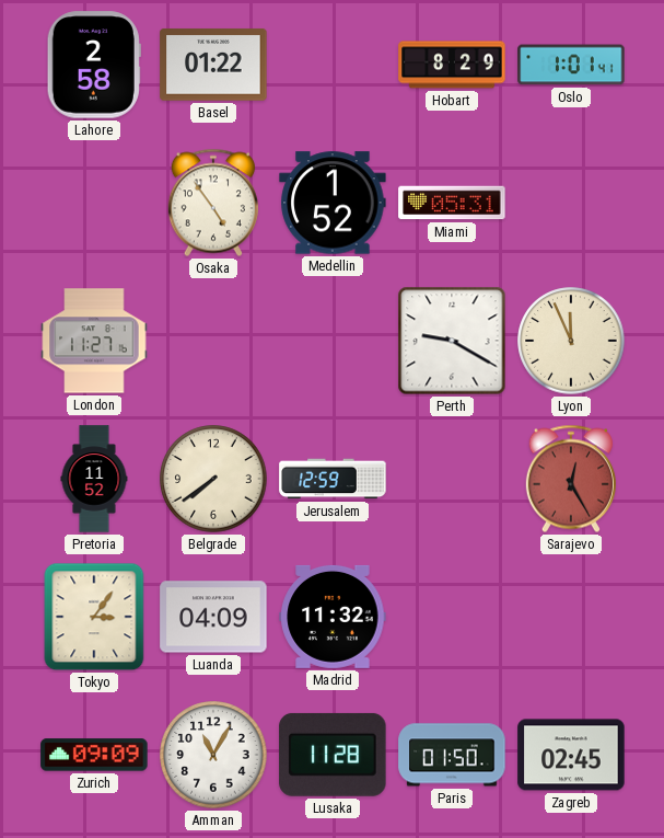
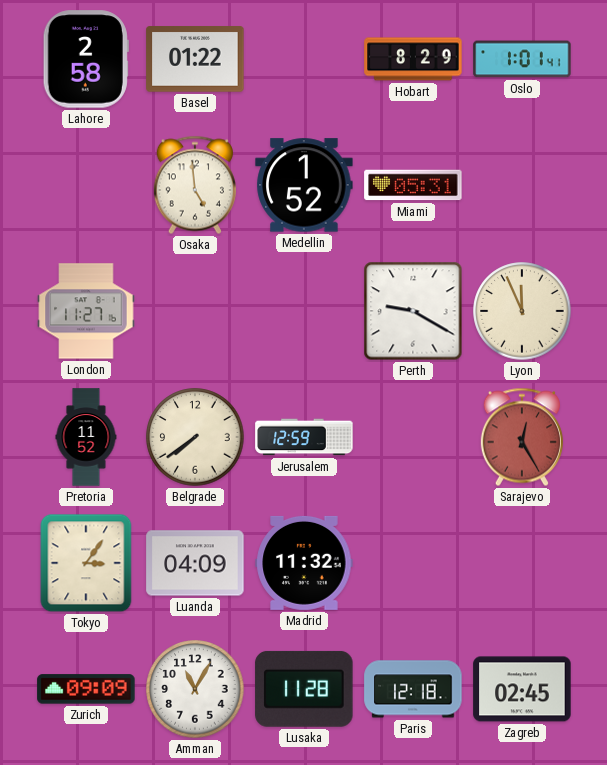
Osaka: 4:54 -> 4:59 (195, 185)
Paris: 01:50 -> 12:18 (413, 689)
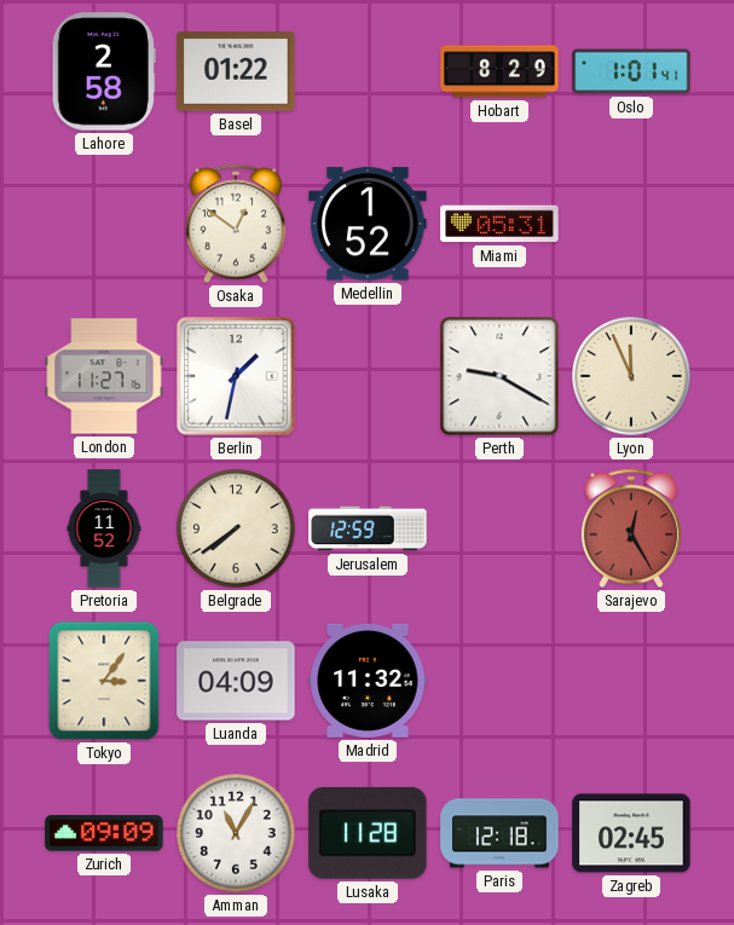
Osaka: 4:59 -> 12:51 (236, 224)
Berlin: none -> 1:32 (236, 376)
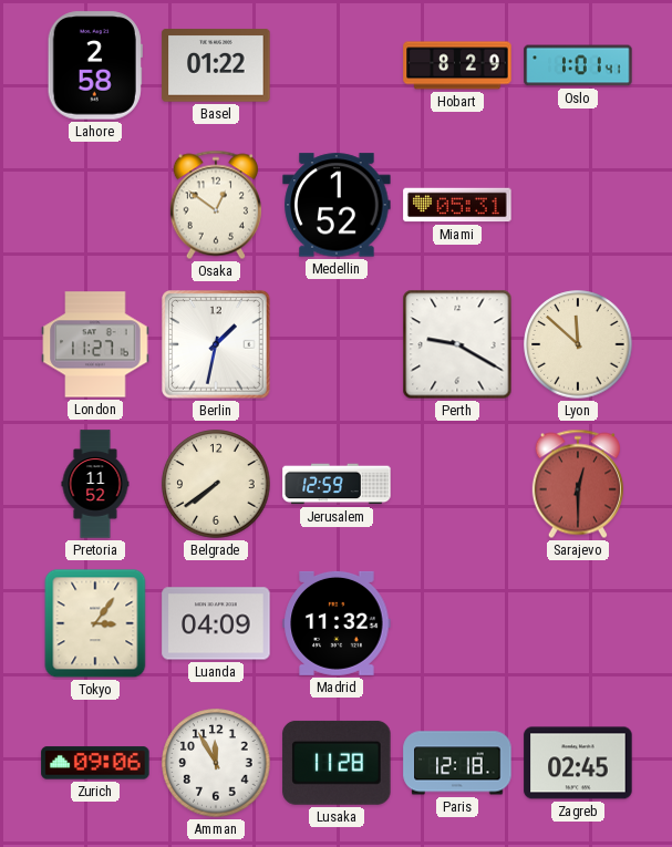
Lyon: 11:56 -> 11:52 (578, 344)
Sarajevo: 12:25 -> 12:30 (578, 484)
Zurich: 09:09 -> 09:06 (95, 763)
Amman: 11:05 -> 11:55 (216, 763)
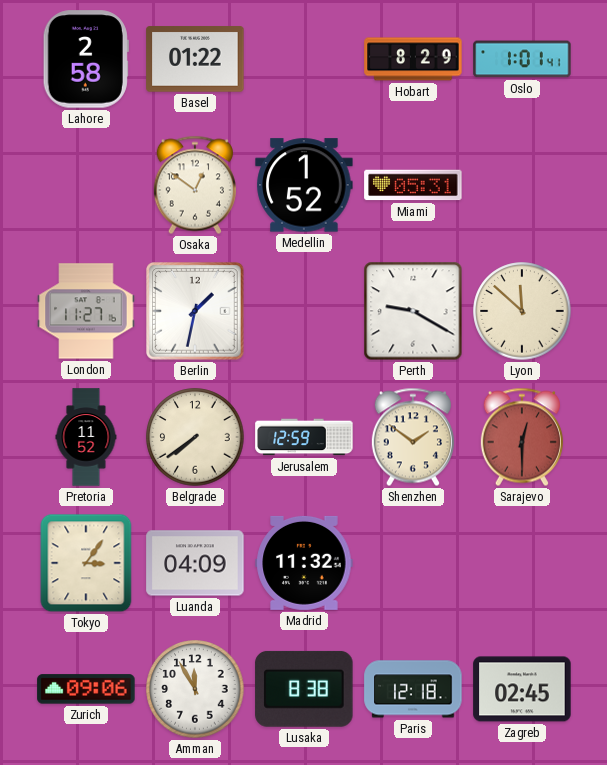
Shenzhen: none -> 1:51 (413, 437)
Lusaka: 11:28 -> 8:38 (304, 689)
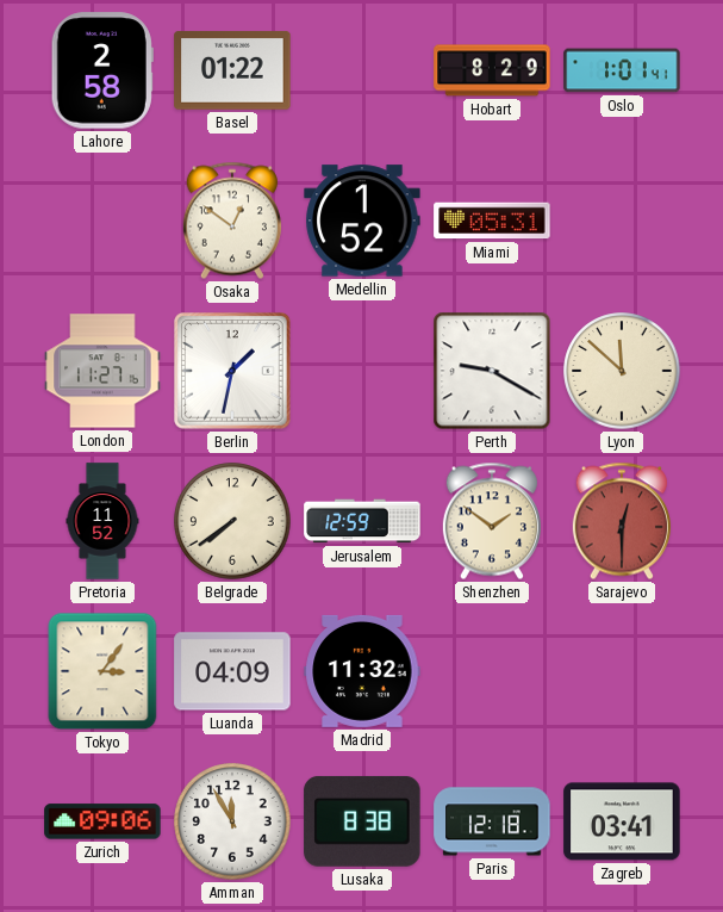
Zagreb: 02:45 -> 03:41 (622, 821)
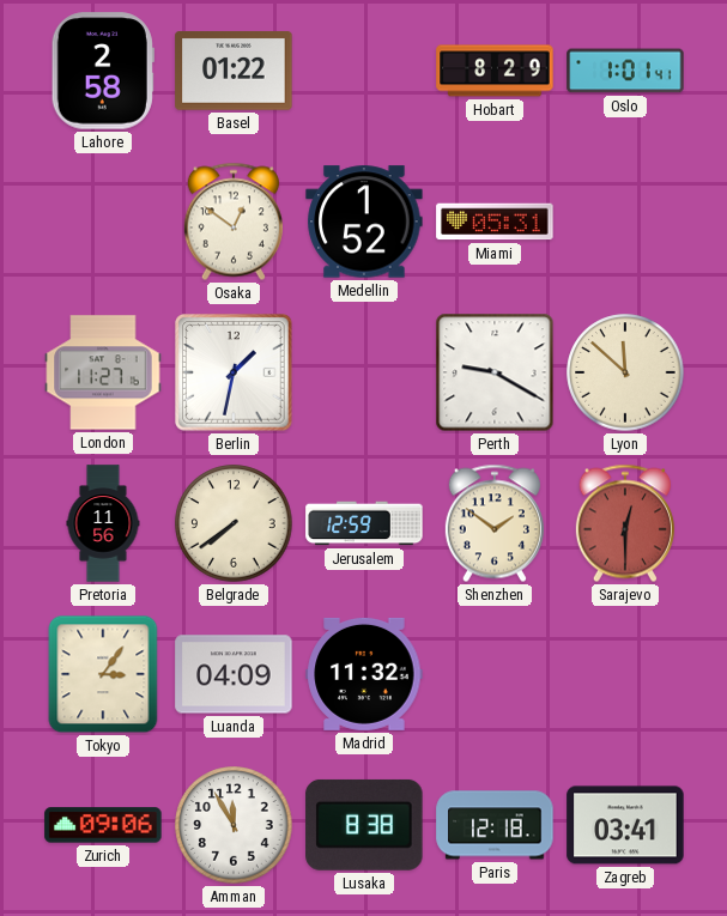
Pretoria: 11:52 -> 11:56 (103, 523)
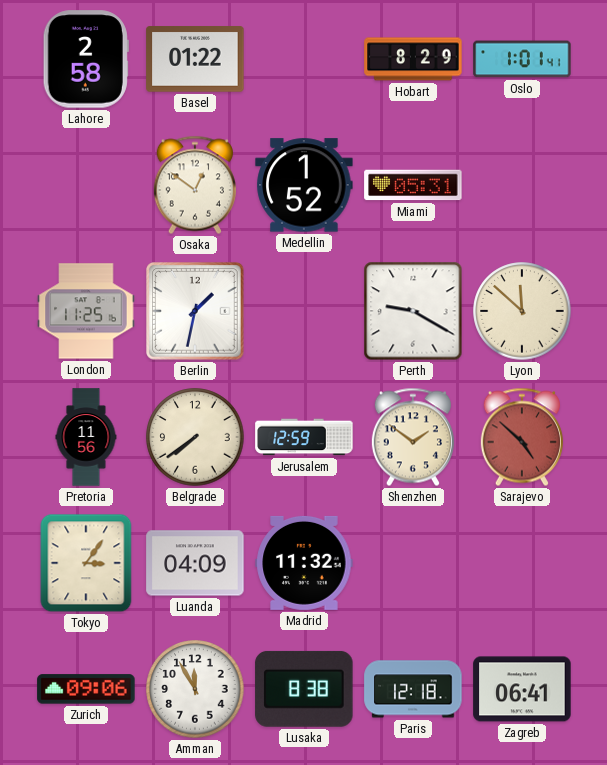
London: 11:27 -> 11:25 (86, 311)
Sarajevo: 12:30 -> 4:52 (522, 437)
Zagreb: 03:41 -> 06:41 (522, 689)
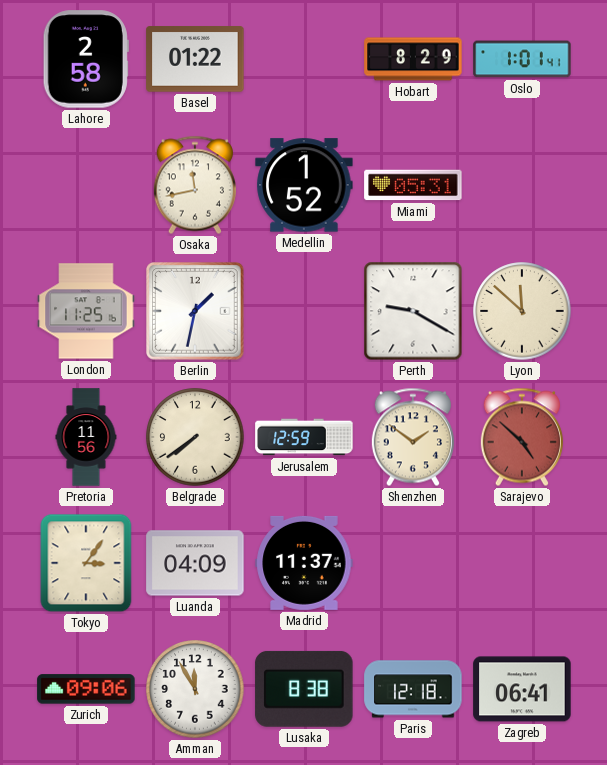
Osaka: 12:51 -> 11:43 (195, 185)
Madrid: 11:32 -> 11:37 (304, 563)
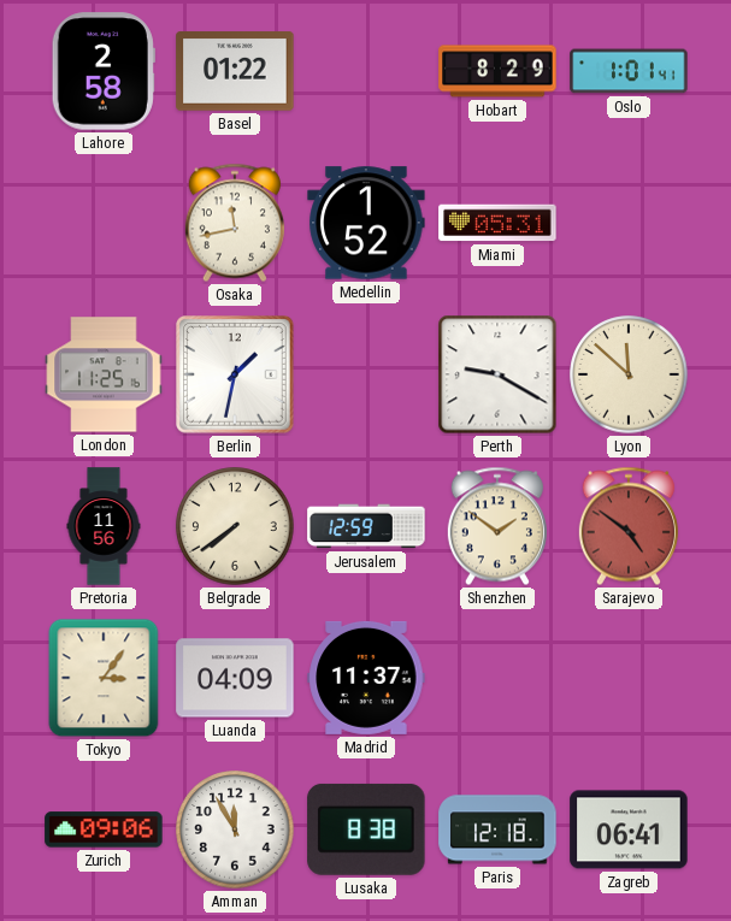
Sarajevo: 4:52 -> 4:51 (629, 526)
